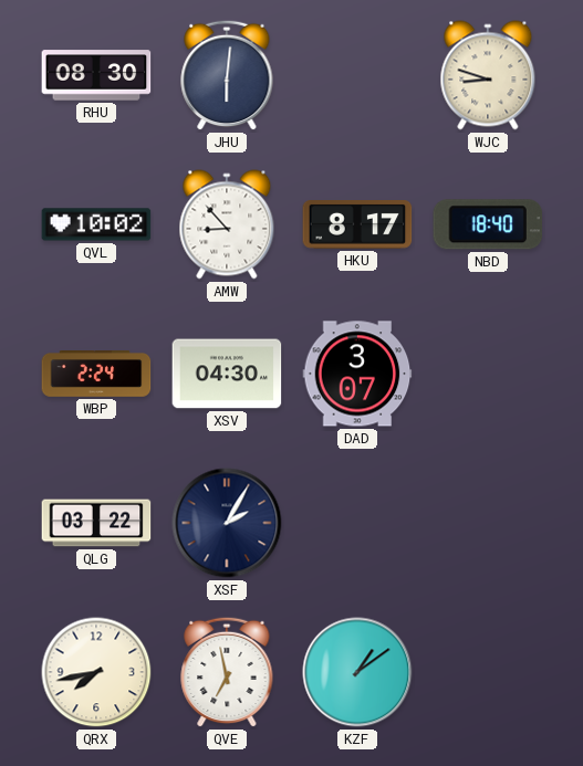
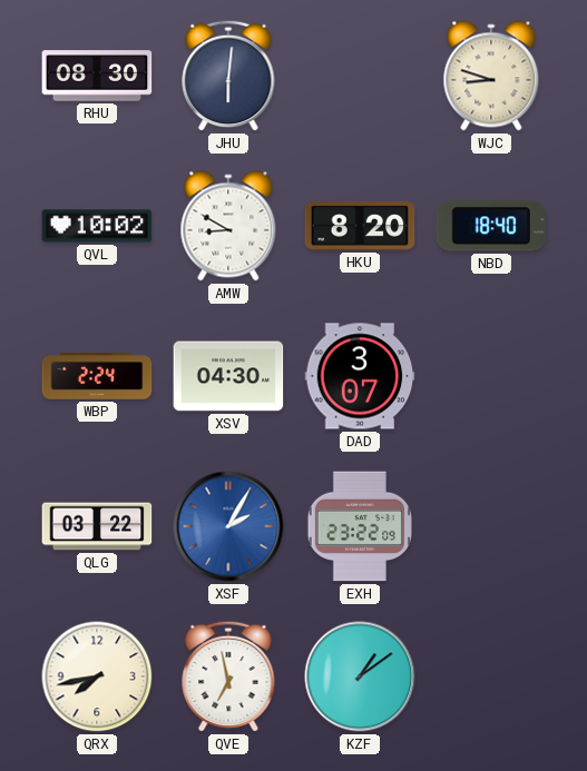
AMW: 8:53 -> 8:50 (228, 226)
HKU: 8:17 -> 8:20 (360, 227)
XSF dial: navy -> blue (228, 526)
EXH: none -> 23:22 (360, 526)
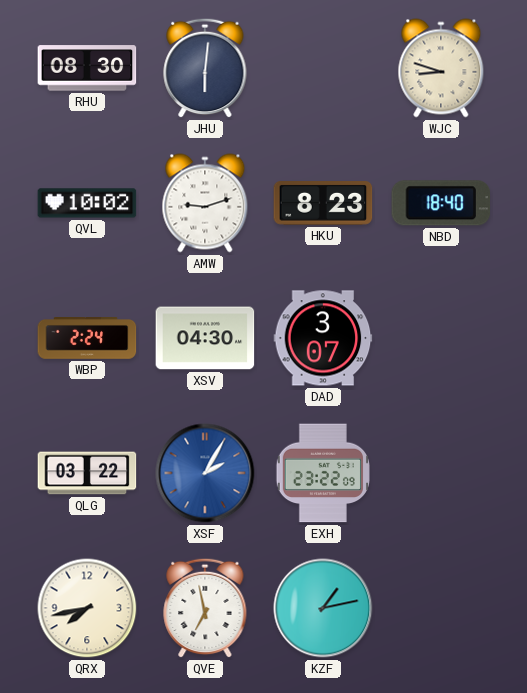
AMW: 8:50 -> 9:12 (205, 203)
HKU: 8:20 -> 8:23 (323, 204)
KZF: 1:09 -> 1:13 (323, 608)
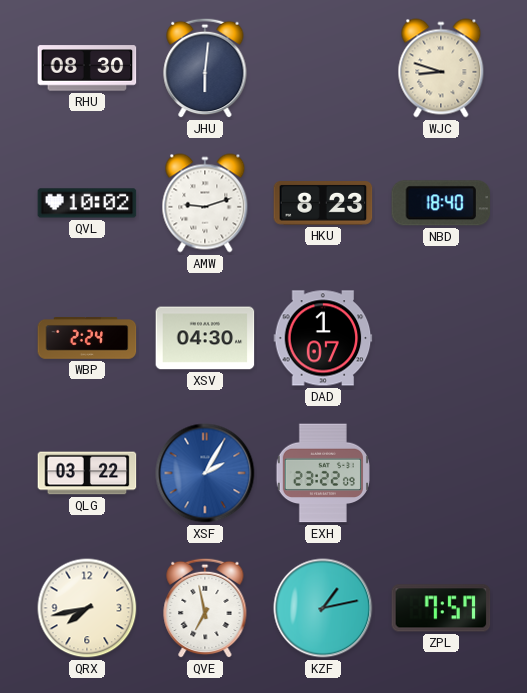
DAD: 3:07 -> 1:07 (323, 338)
ZPL: none -> 7:57 (441, 608)
